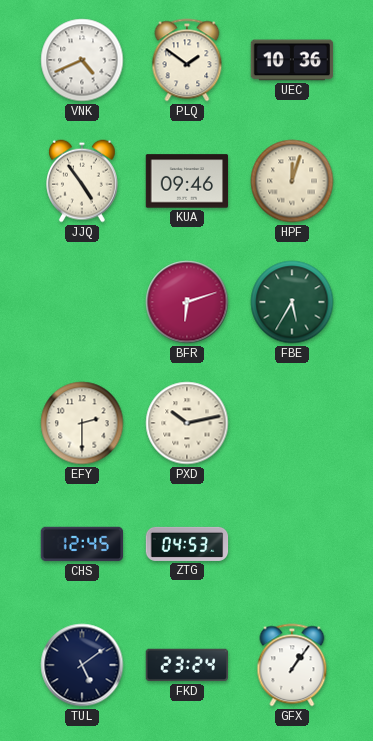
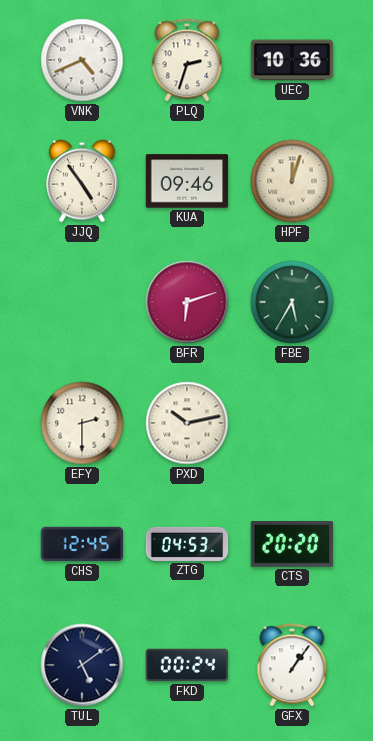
PLQ: 1:51 -> 2:33 (187, 60)
CTS: none -> 20:20 (291, 544)
FKD: 23:24 -> 00:24 (186, 665)
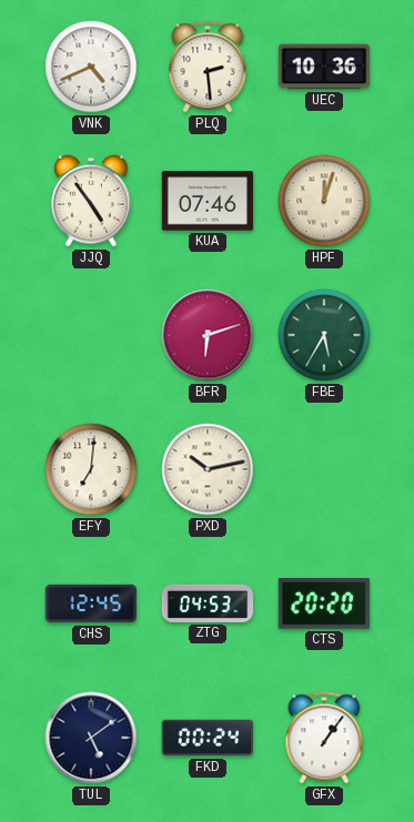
PLQ: 2:33 -> 2:29 (208, 67)
KUA: 09:46 -> 07:46 (208, 201)
EFY: 2:30 -> 7:01 (91, 469)
